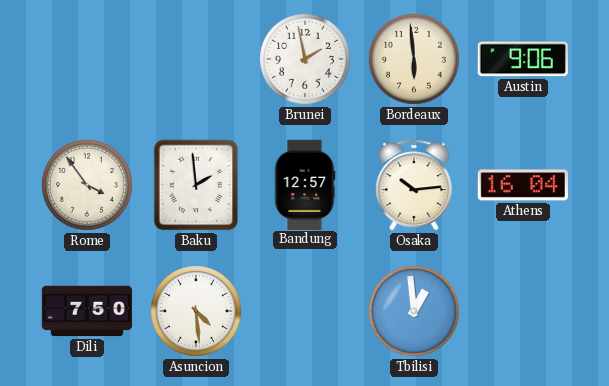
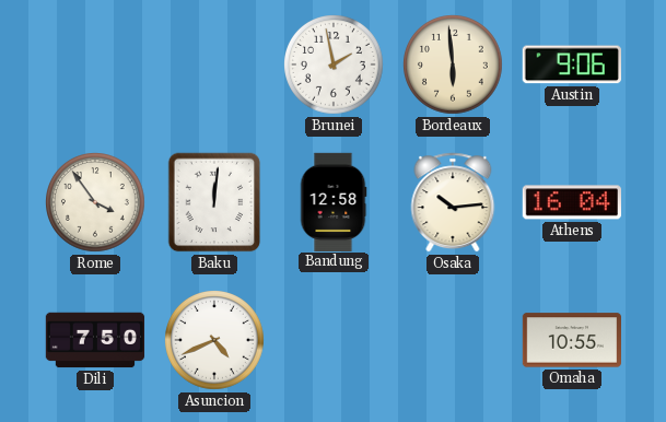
Baku: 1:59 -> 12:01 (214, 202)
Bandung: 12:57 -> 12:58 (334, 201)
Asuncion: 4:29 -> 4:41 (215, 341)
Tbilisi: 12:59 -> none (415, 312)
Omaha: none -> 10:55 (571, 340)
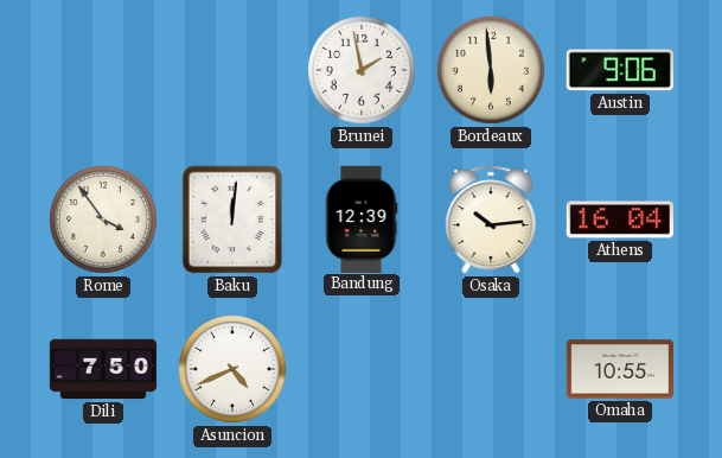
Bandung: 12:58 -> 12:39 (362, 218)
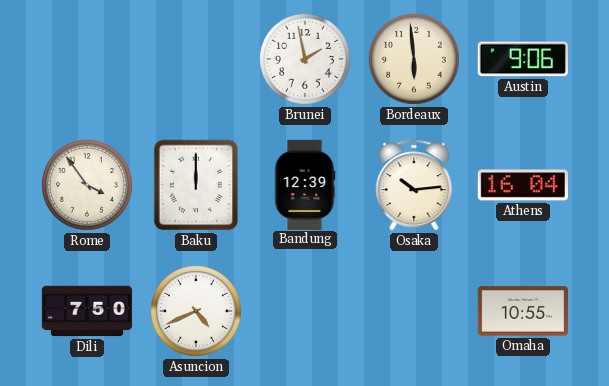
Baku: 12:01 -> 12:00 (196, 185)
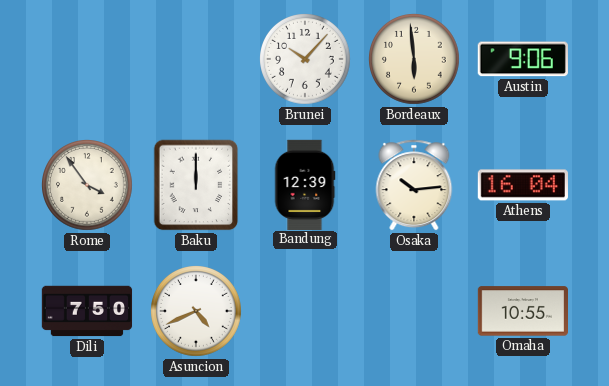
Brunei: 1:58 -> 10:07 (306, 60)
